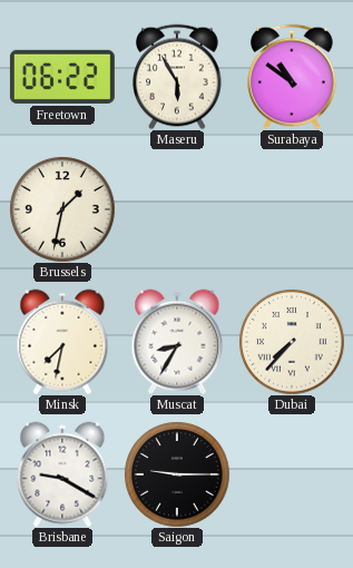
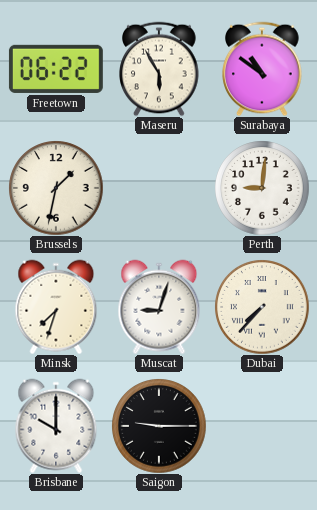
Perth: none -> 9:01 (262, 188)
Minsk: 7:32 -> 7:33 (56, 307)
Muscat: 8:35 -> 9:03 (159, 307)
Brisbane: 9:20 -> 10:00 (56, 426)
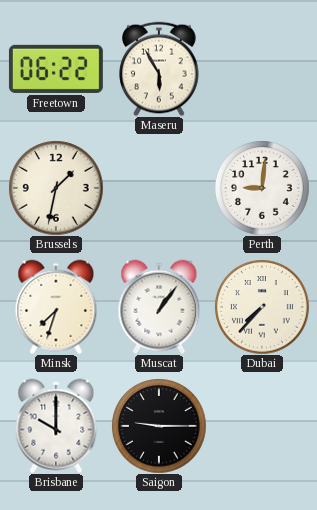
Surabaya: 10:51 -> none (262, 69)
Muscat: 9:03 -> 1:06 (159, 307)
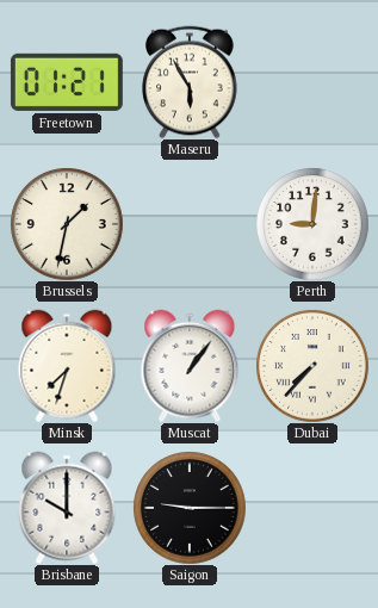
Freetown: 06:22 -> 01:21 (67, 82)
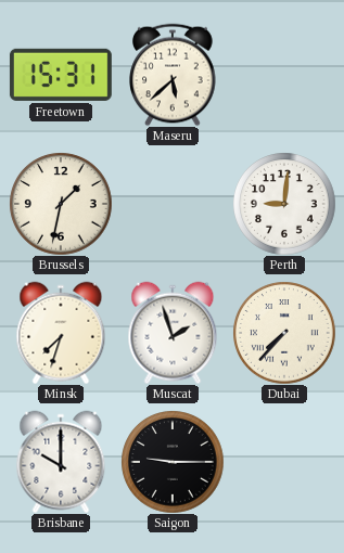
Freetown: 01:21 -> 15:31 (61, 75)
Maseru: 5:55 -> 5:38 (173, 75)
Muscat: 1:06 -> 1:57 (173, 333)
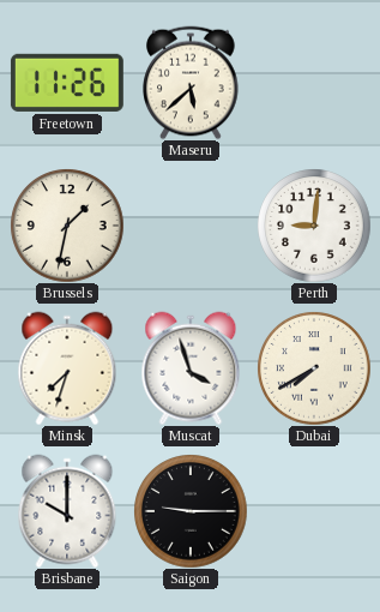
Freetown: 15:31 -> 11:26 (67, 83)
Muscat: 1:57 -> 3:57 (191, 368)
Dubai: 7:37 -> 7:40 (314, 368)
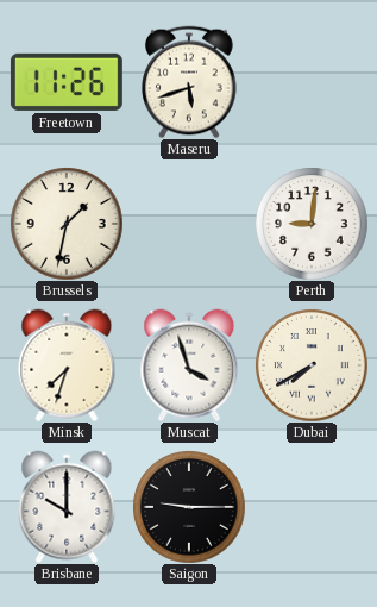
Maseru: 5:38 -> 5:42 (189, 82)
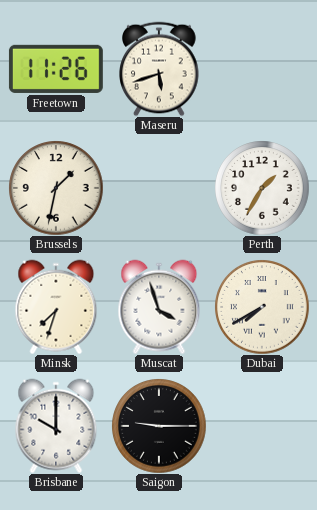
Perth: 9:01 -> 1:35 (262, 188)
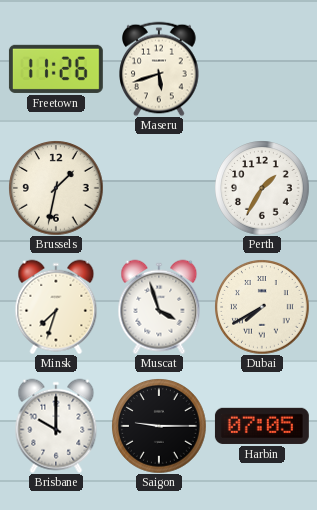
Harbin: none -> 07:05 (262, 426)
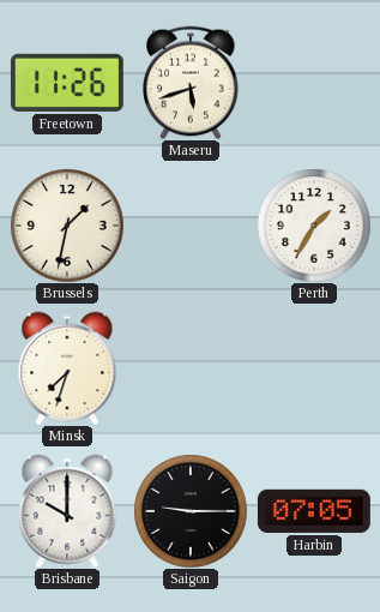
Muscat: 3:57 -> none (159, 307)
Dubai: 7:40 -> none (262, 307)
